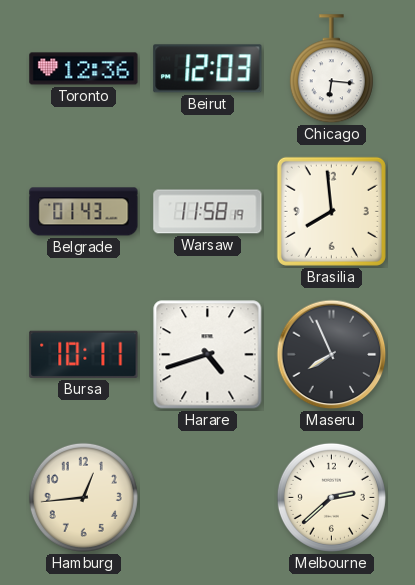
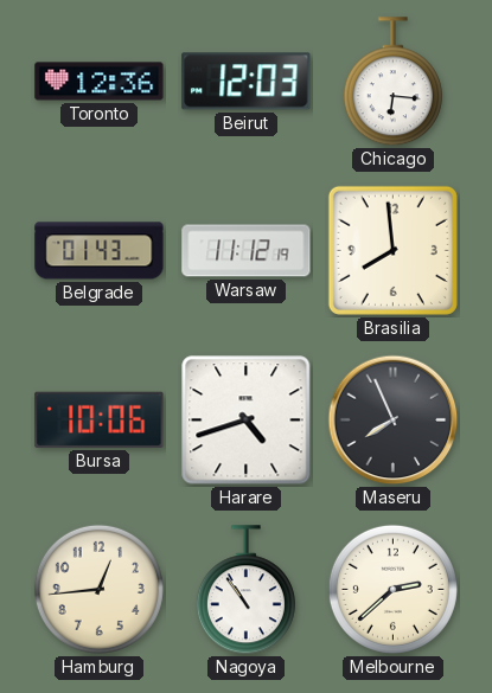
Warsaw: 11:58 -> 11:12 (247, 251)
Bursa: 10:11 -> 10:06 (100, 419)
Nagoya: none -> 10:54 (245, 590)
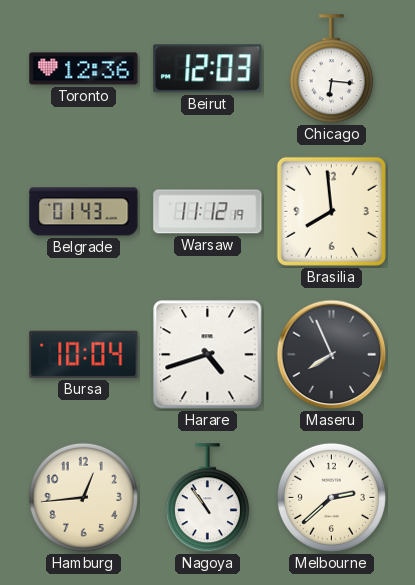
Bursa: 10:06 -> 10:04 (84, 354)
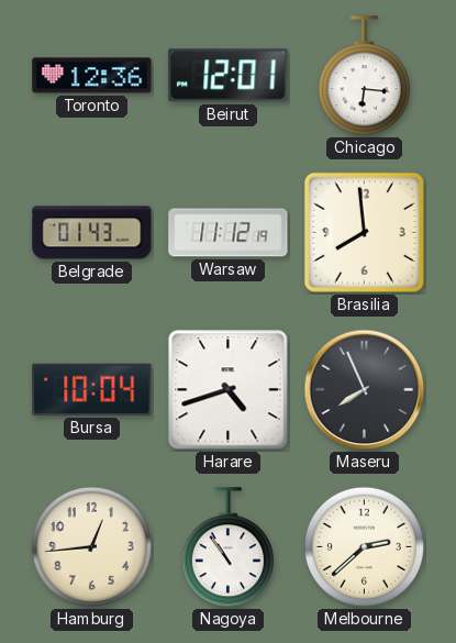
Beirut: 12:03 -> 12:01 (229, 76)
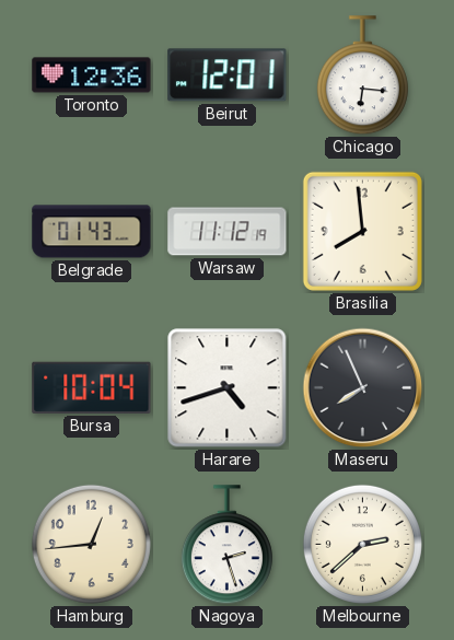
Nagoya: 10:54 -> 2:27 (226, 545)
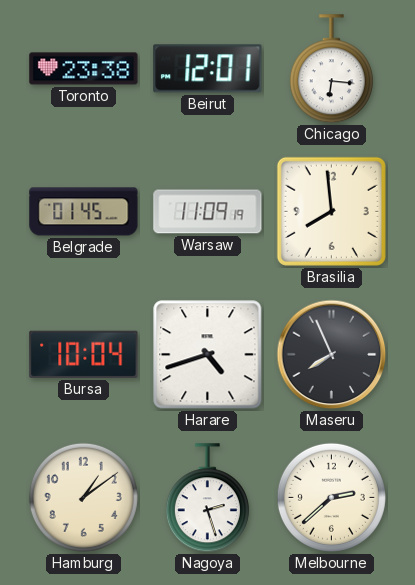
Toronto: 12:36 -> 23:38 (84, 69)
Belgrade: 01:43 -> 01:45 (84, 212)
Warsaw: 11:12 -> 11:09 (208, 212)
Hamburg: 12:44 -> 1:09 (83, 497)
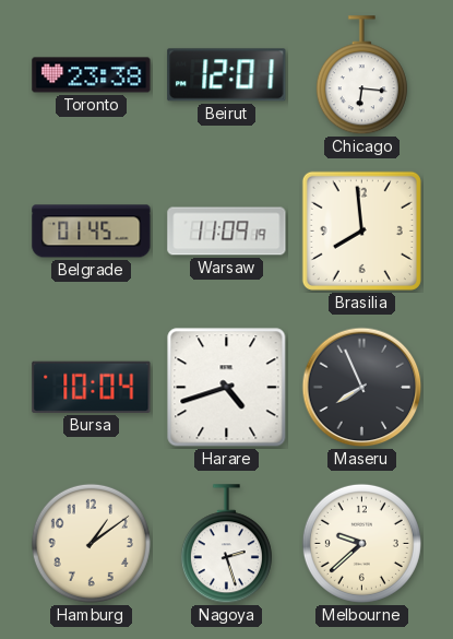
Melbourne: 2:38 -> 9:38 (361, 543)
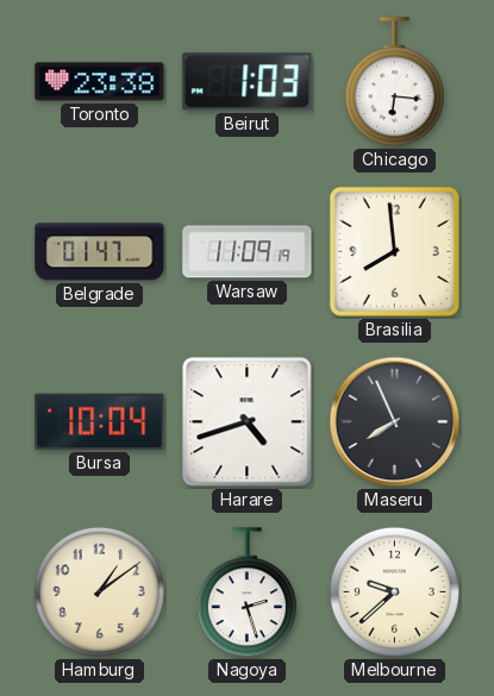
Beirut: 12:01 -> 1:03 (248, 82)
Belgrade: 01:45 -> 01:47 (100, 252)
